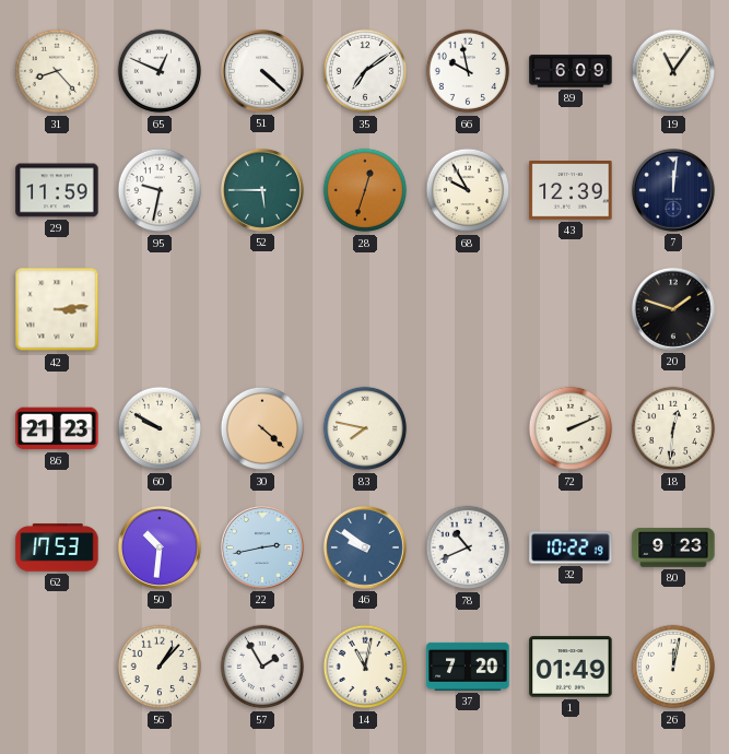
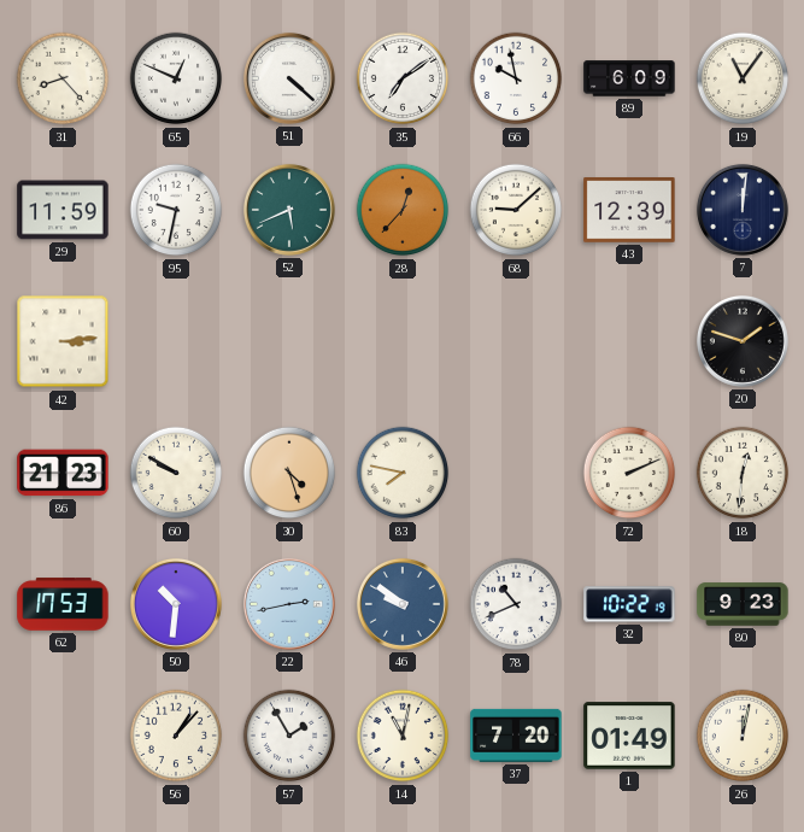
52: 5:45 -> 5:41 (289, 210)
28: 12:33 -> 12:37 (403, 210)
68: 9:55 -> 9:08 (516, 210)
30: 4:22 -> 4:27 (289, 473)
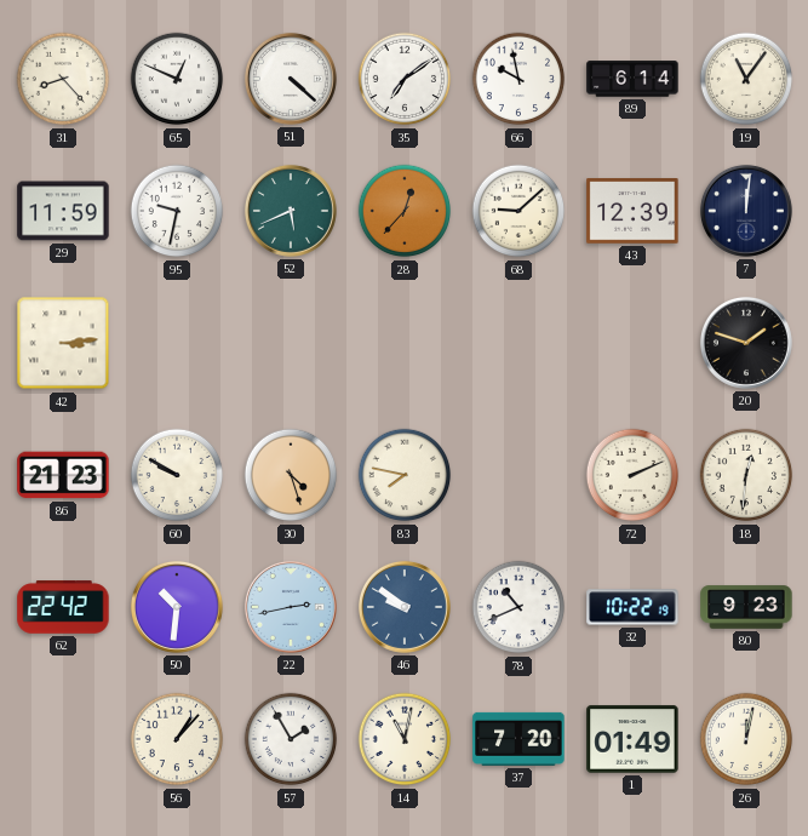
89: 6:09 -> 6:14 (632, 79)
62: 17:53 -> 22:42 (63, 607)
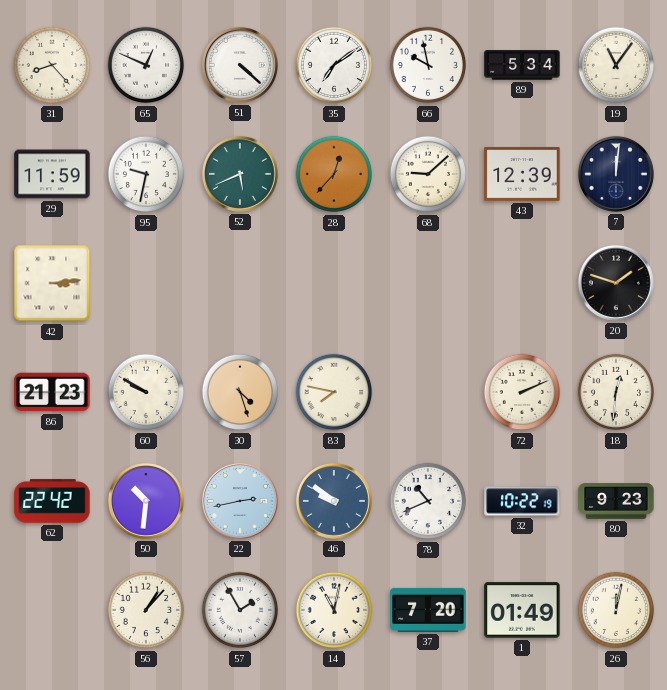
89: 6:14 -> 5:34 (522, 65)
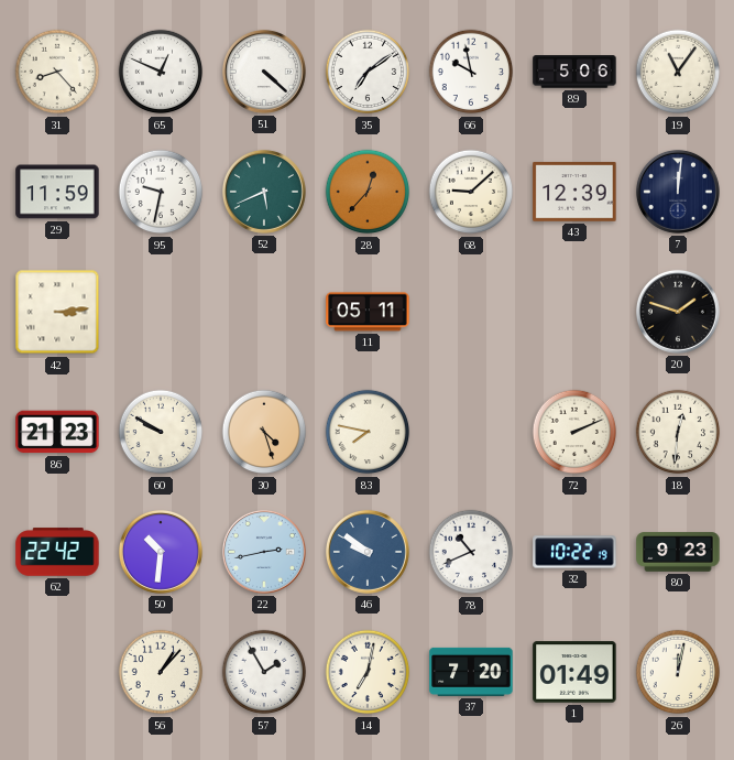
89: 5:34 -> 5:06 (574, 72)
11: none -> 05:11 (368, 312)
14: 11:02 -> 7:02 (368, 672)
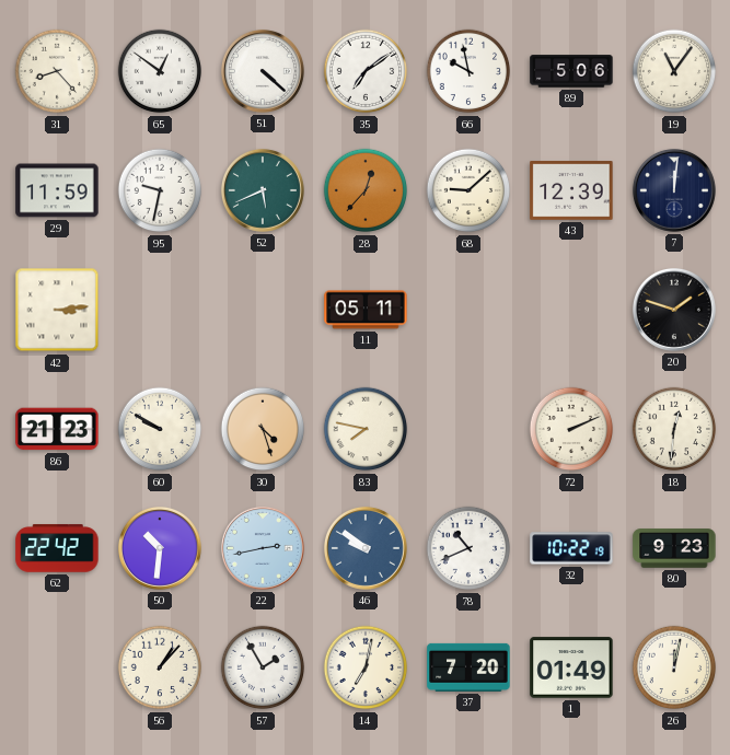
65: 12:49 -> 12:51 (160, 71)
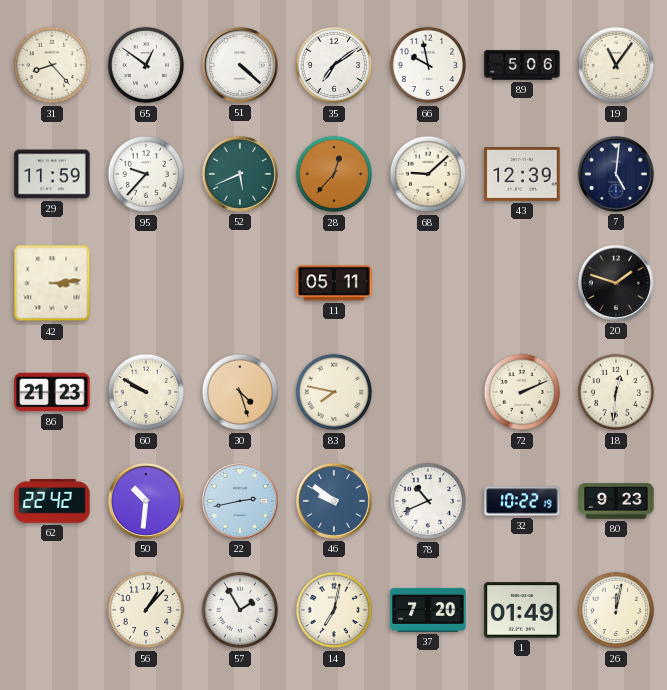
95: 9:32 -> 9:37 (146, 174)
7: 12:01 -> 5:01 (616, 174)
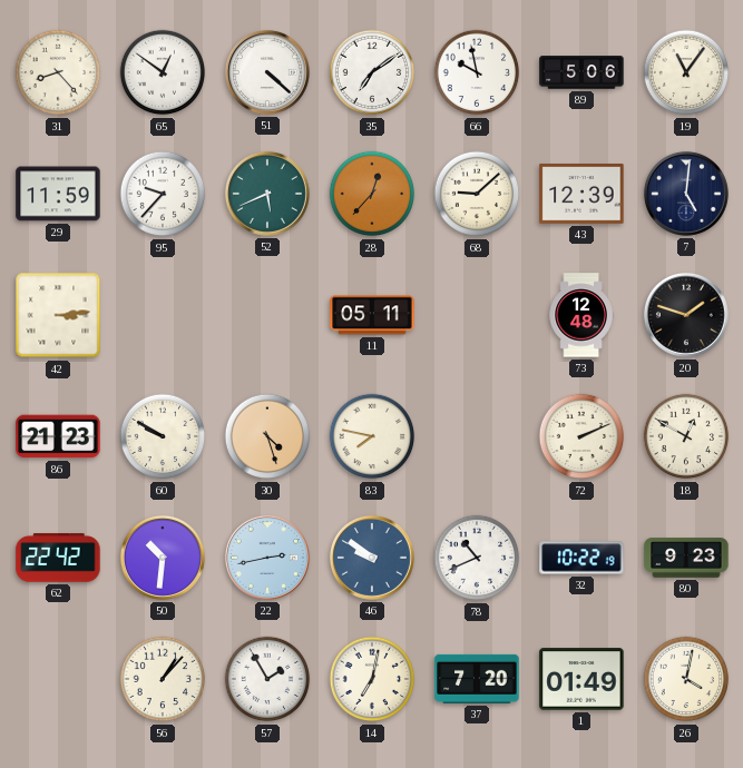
73: none -> 12:48 (581, 315)
18: 12:31 -> 12:50 (686, 436)
26: 12:02 -> 4:02 (686, 679)
